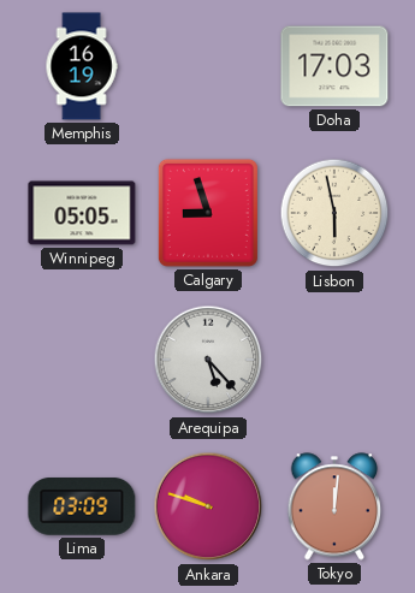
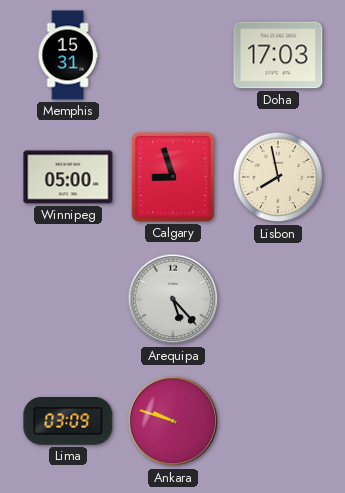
Memphis: 16:19 -> 15:31 (68, 55)
Winnipeg: 05:05 -> 05:00 (68, 177)
Lisbon: 5:58 -> 7:58 (278, 177)
Tokyo: 12:01 -> none (334, 506)
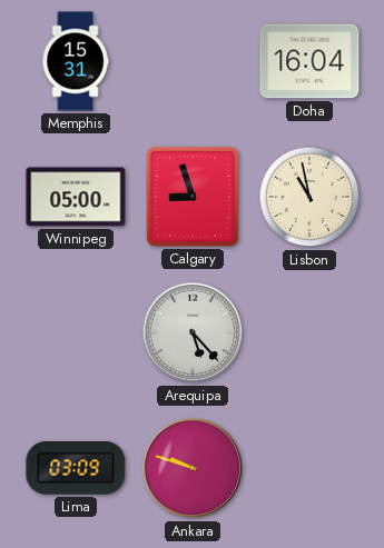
Doha: 17:03 -> 16:04 (309, 61)
Lisbon: 7:58 -> 10:58 (309, 197)
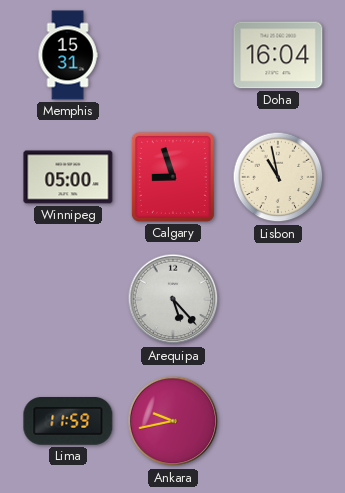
Lima: 03:09 -> 11:59 (68, 422)
Ankara: 9:48 -> 9:43 (173, 421)
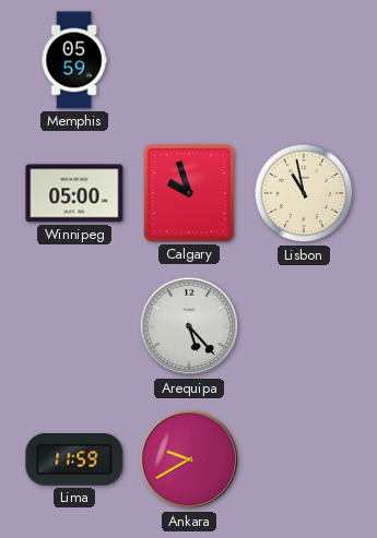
Memphis: 15:31 -> 05:59 (74, 60)
Doha: 16:04 -> none (278, 55)
Calgary: 8:57 -> 9:57 (189, 193)
Ankara: 9:43 -> 9:40 (189, 459)
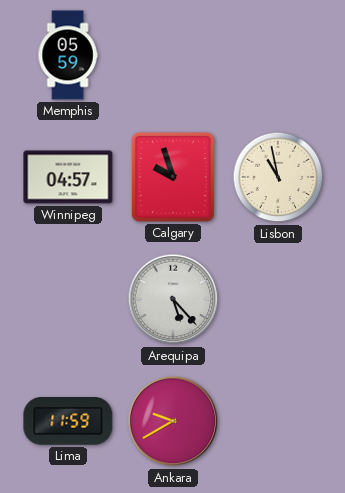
Winnipeg: 05:00 -> 04:57 (68, 177)
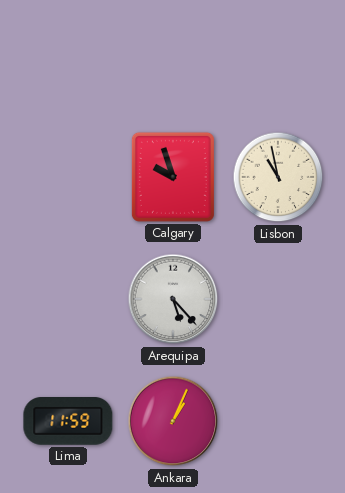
Memphis: 05:59 -> none (68, 55)
Winnipeg: 04:57 -> none (68, 177)
Ankara: 9:40 -> 1:04 (173, 421)
